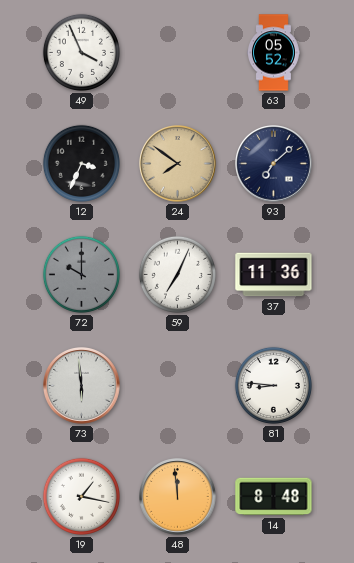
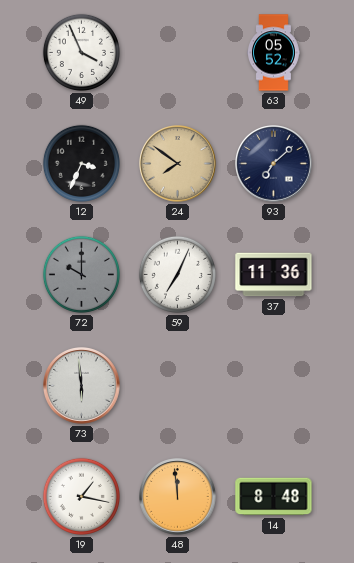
81: 8:46 -> none (273, 385)
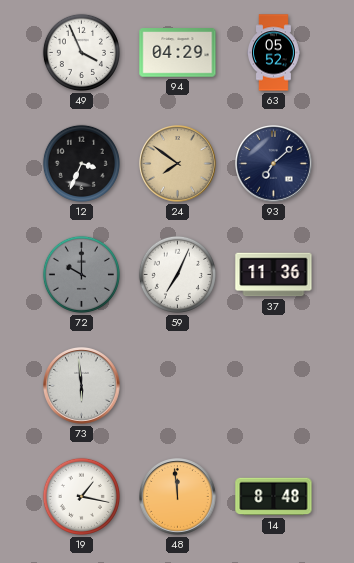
94: none -> 04:29 (178, 53)
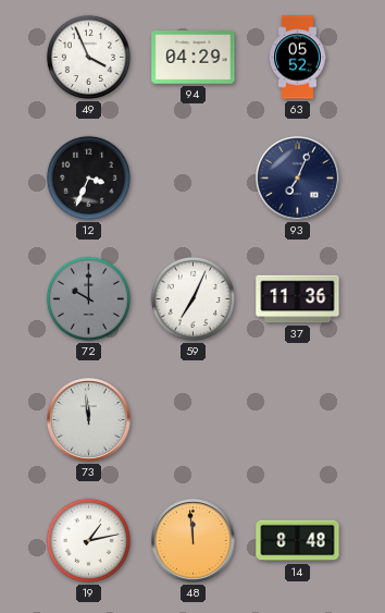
24: 7:51 -> none (178, 164)
93: 7:08 -> 7:04 (298, 179)
73: 5:59 -> 11:59 (89, 420)
19: 1:17 -> 1:13 (88, 540)
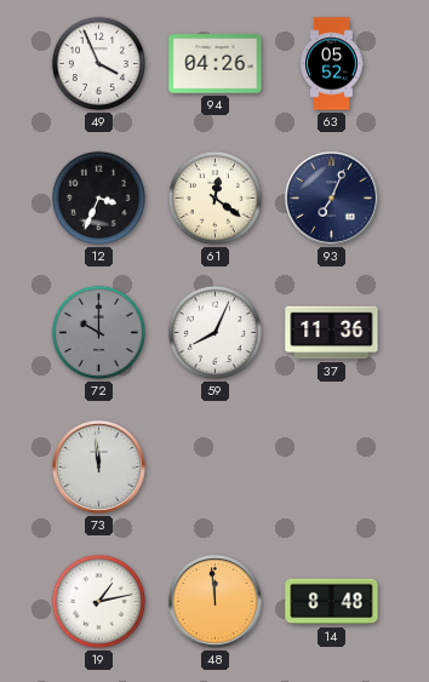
94: 04:29 -> 04:26 (216, 64)
61: none -> 12:21 (215, 197)
59: 7:04 -> 8:04 (215, 332)
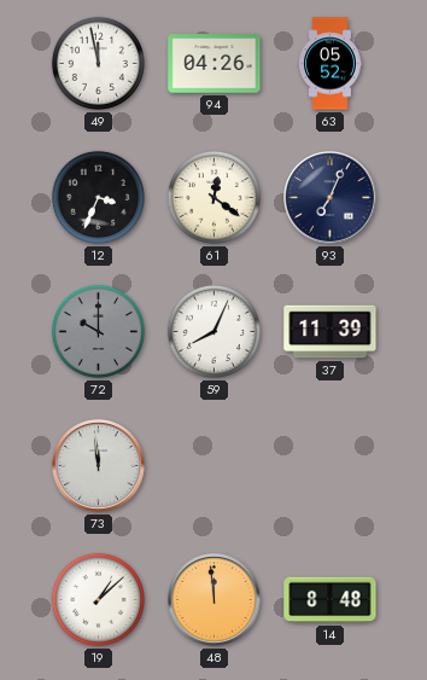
49: 3:56 -> 11:58 (98, 63)
37: 11:36 -> 11:39 (331, 332)
19: 1:13 -> 1:08 (98, 599)
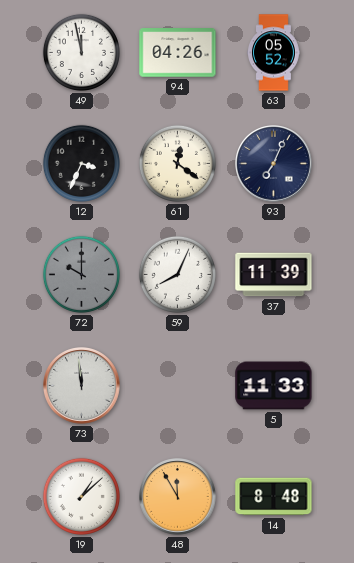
5: none -> 11:33 (274, 386)
48: 11:59 -> 11:55 (178, 497)
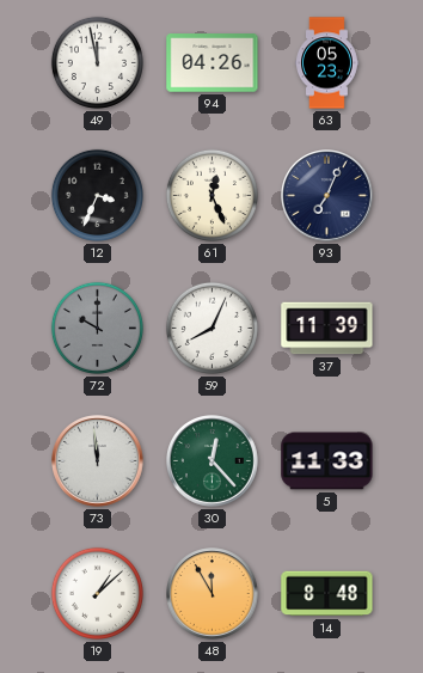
63: 05:52 -> 05:23 (327, 63)
61: 12:21 -> 12:26 (211, 195)
30: none -> 12:23 (213, 461)
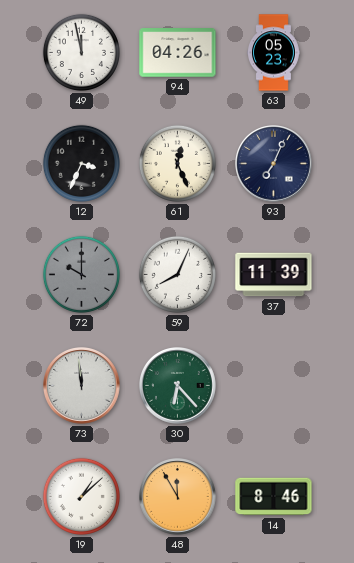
30: 12:23 -> 6:23 (178, 386)
5: 11:33 -> none (327, 461)
14: 8:48 -> 8:46 (274, 497)
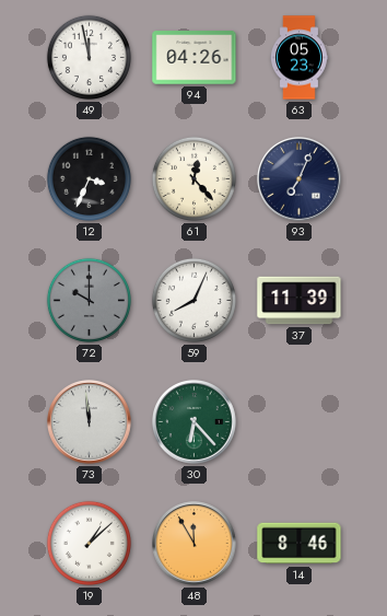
61: 12:26 -> 12:23 (193, 178)
